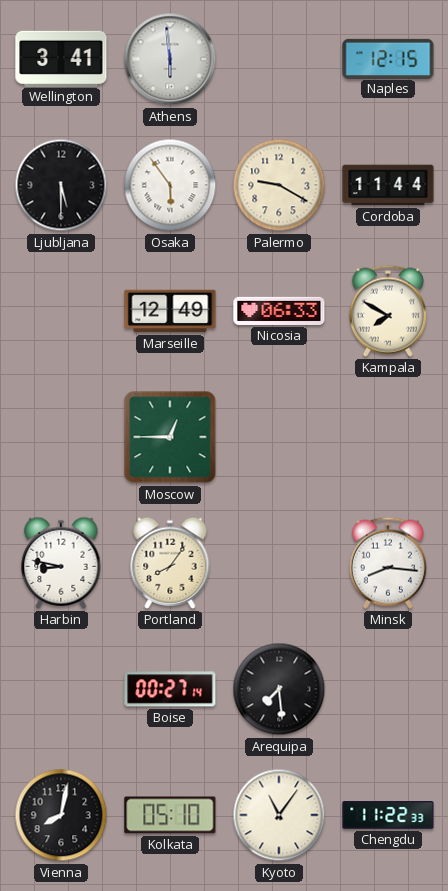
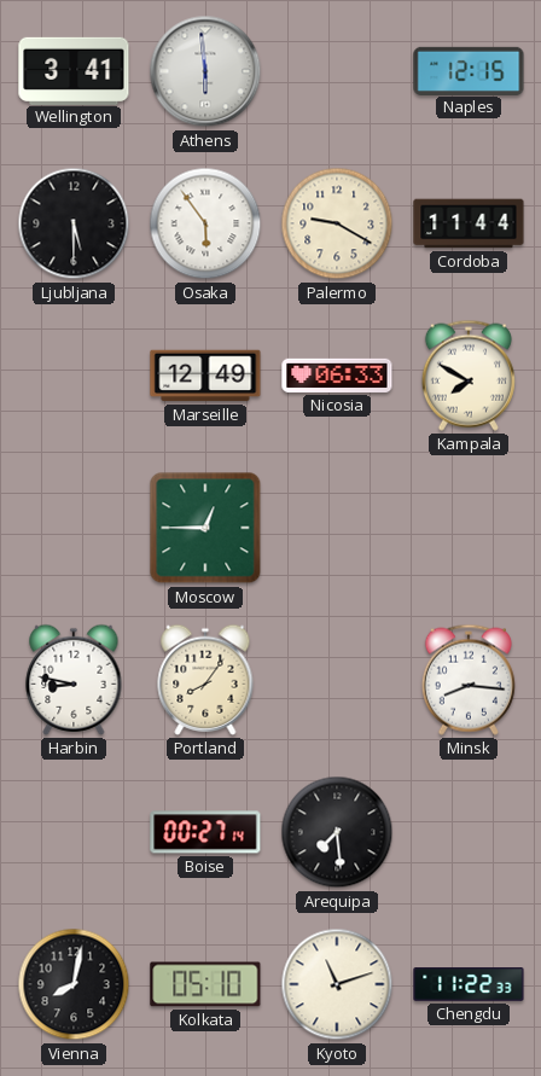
Kyoto: 11:06 -> 11:12 (337, 984)
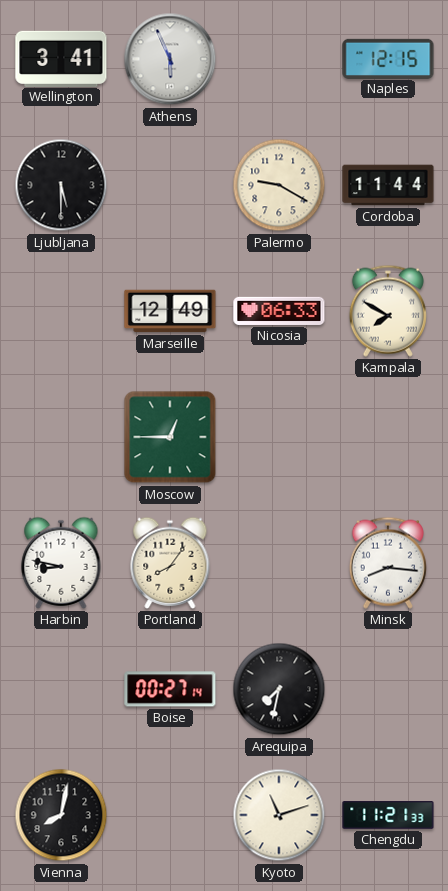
Athens: 5:59 -> 5:56 (170, 59)
Osaka: 5:54 -> none (205, 223)
Arequipa: 7:29 -> 7:32 (279, 689)
Kolkata: 05:10 -> none (205, 984)
Chengdu: 11:22 -> 11:21 (388, 815)
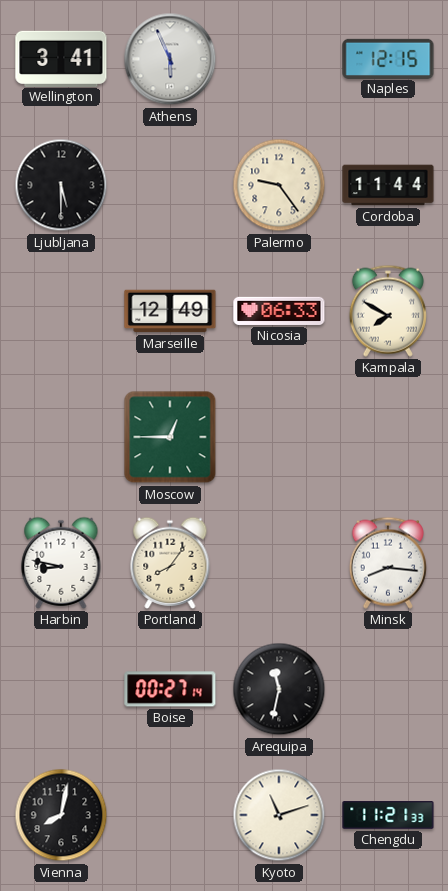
Palermo: 9:20 -> 9:24 (279, 185)
Arequipa: 7:32 -> 11:32 (279, 689)
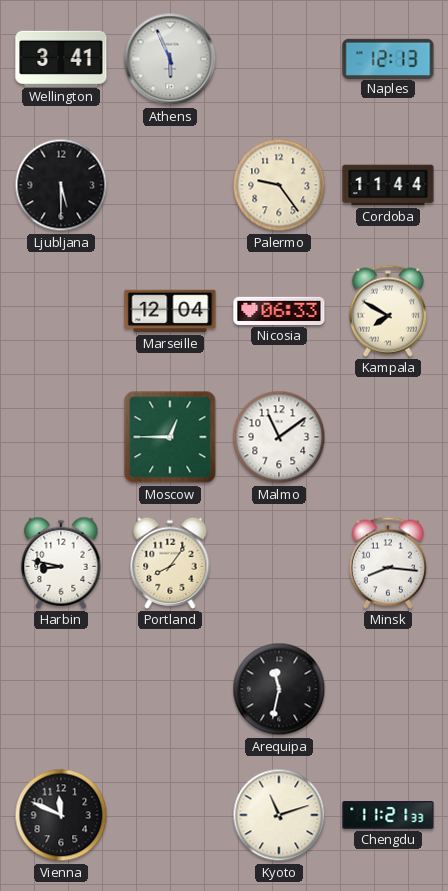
Naples: 12:15 -> 12:13 (388, 58)
Marseille: 12:49 -> 12:04 (170, 311)
Malmo: none -> 11:09 (279, 437)
Boise: 00:27 -> none (170, 689)
Vienna: 8:02 -> 11:49 (61, 815)
